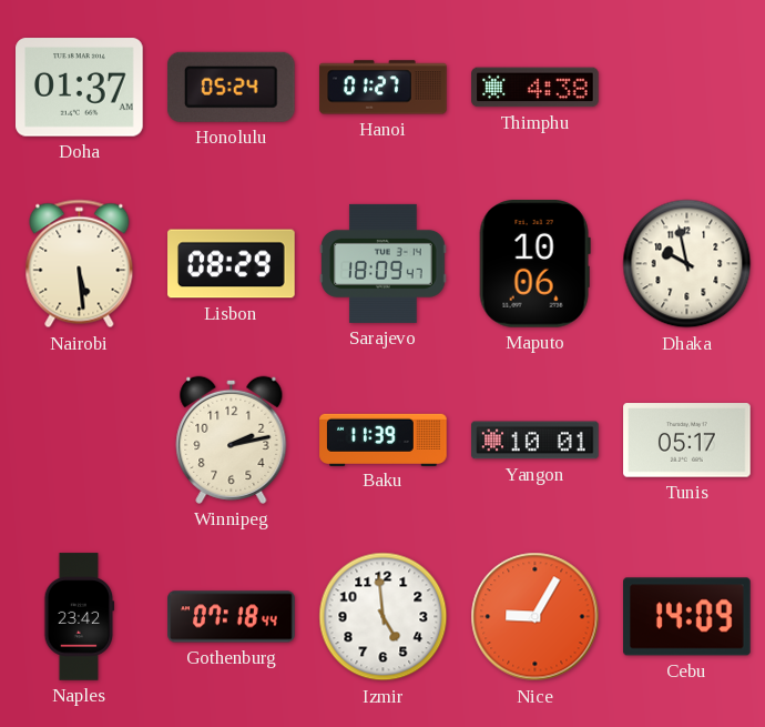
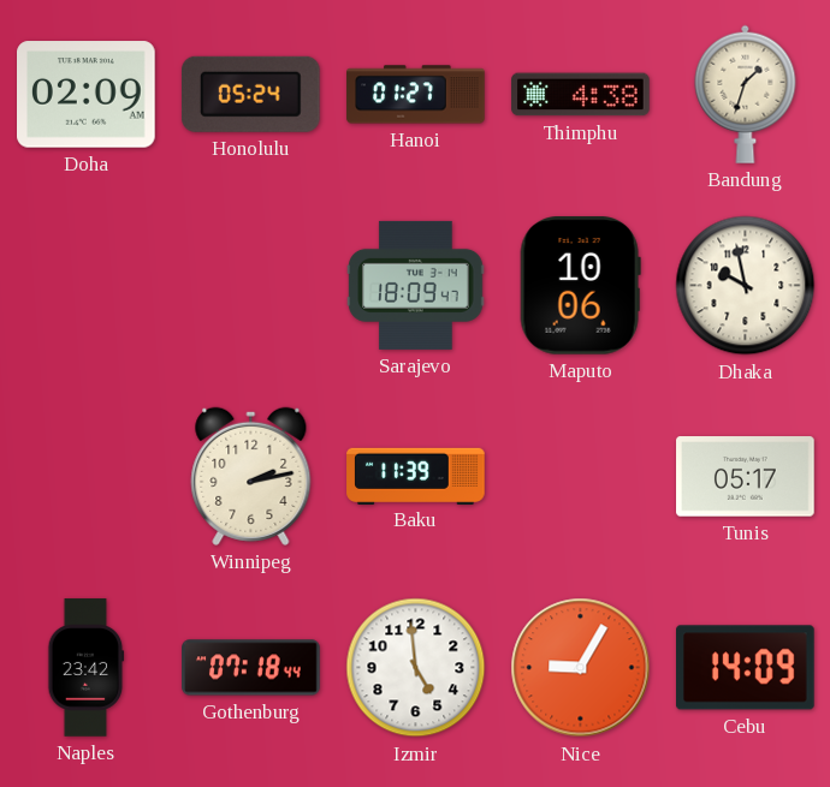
Doha: 01:37 -> 02:09 (87, 95)
Bandung: none -> 1:33 (746, 94)
Nairobi: 5:29 -> none (80, 264)
Lisbon: 08:29 -> none (232, 264)
Yangon: 10:01 -> none (535, 441)
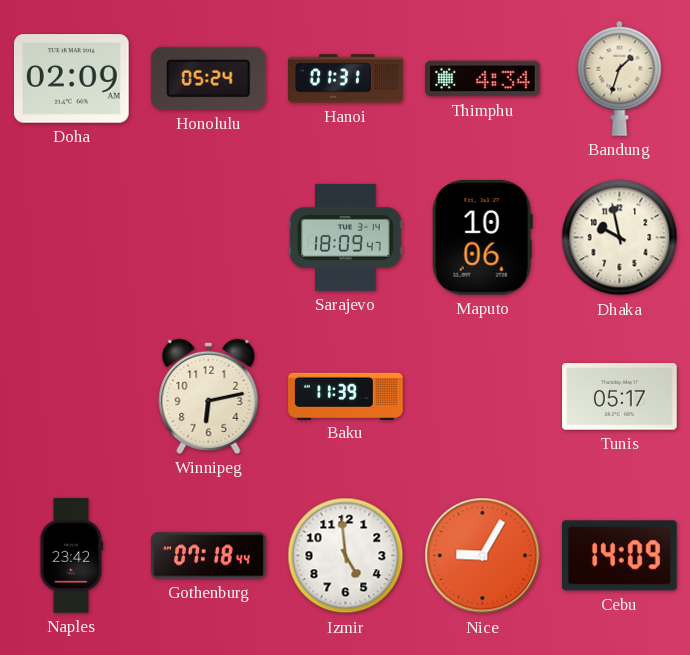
Hanoi: 01:27 -> 01:31 (346, 79)
Thimphu: 4:38 -> 4:34 (483, 79)
Winnipeg: 2:13 -> 6:13 (209, 396)
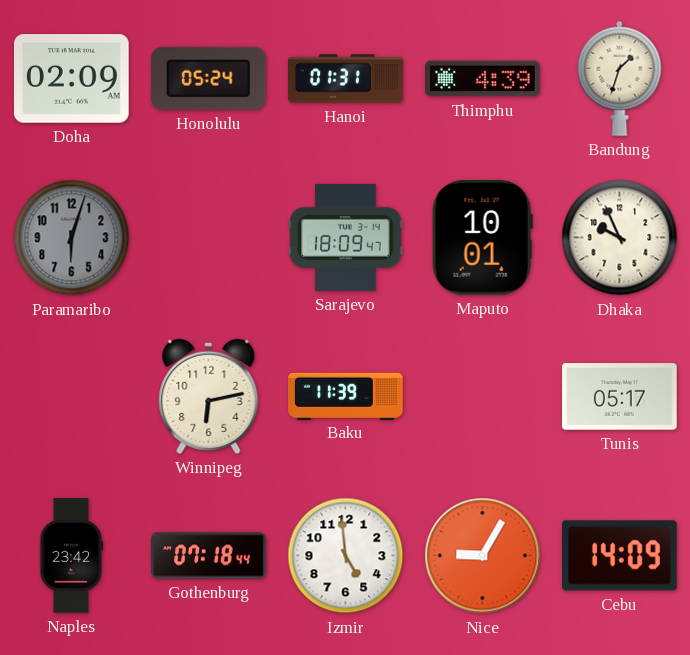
Thimphu: 4:34 -> 4:39 (483, 79)
Paramaribo: none -> 6:03 (72, 238)
Maputo: 10:06 -> 10:01 (482, 238)
Dhaka: 9:58 -> 9:56 (620, 238)
